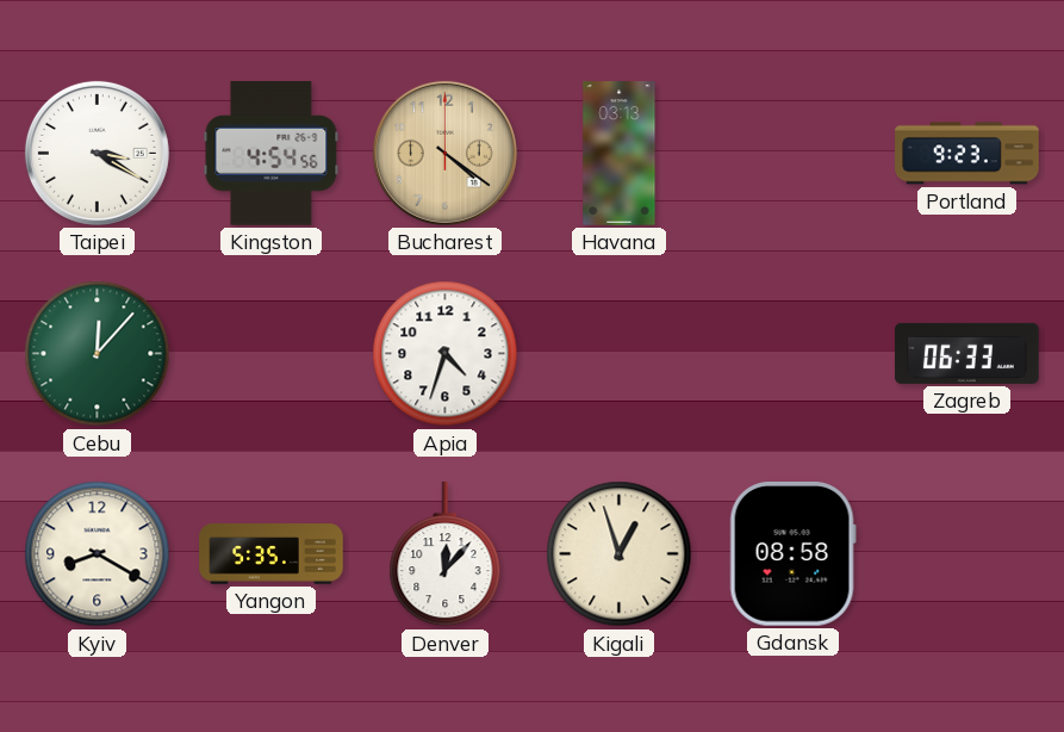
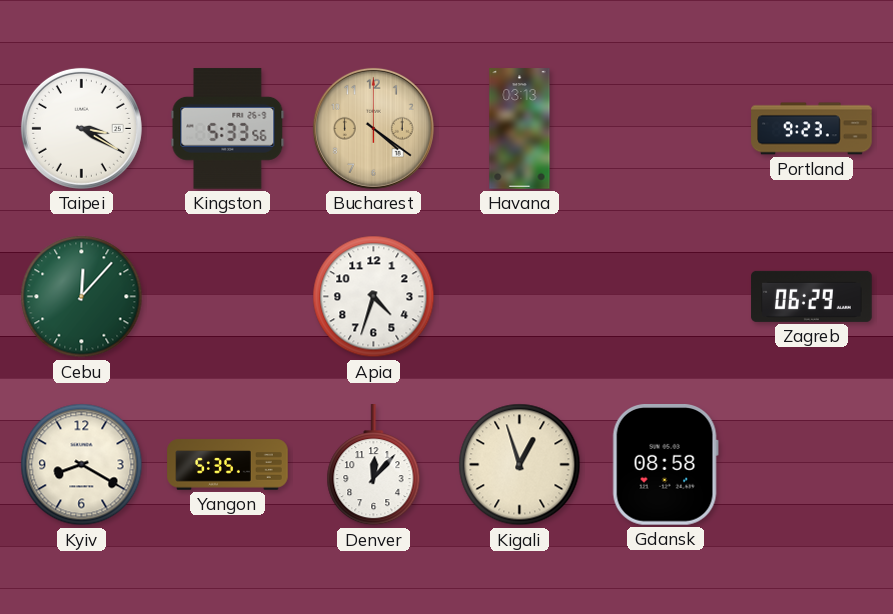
Kingston: 4:54 -> 5:33 (228, 129)
Zagreb: 06:33 -> 06:29 (812, 296)
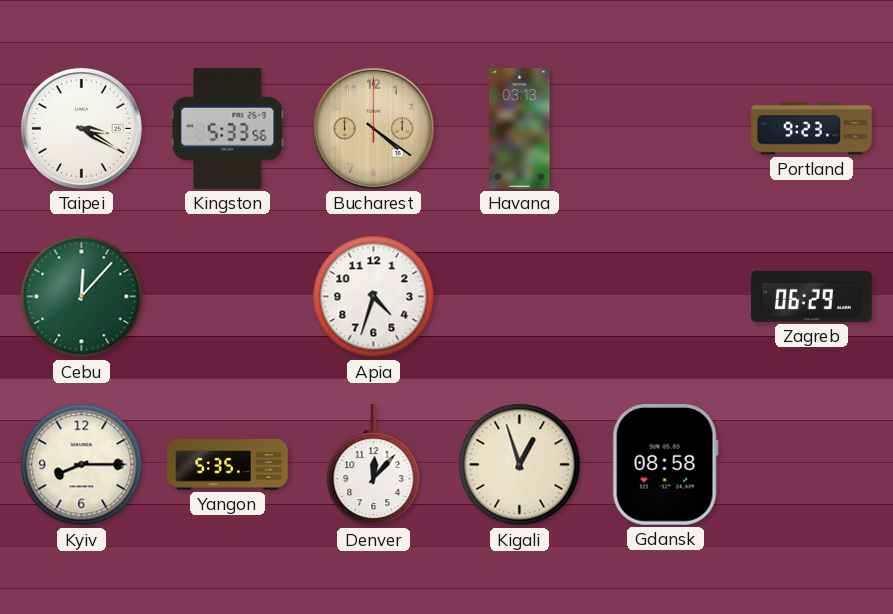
Kyiv: 8:20 -> 8:15 (82, 465)
